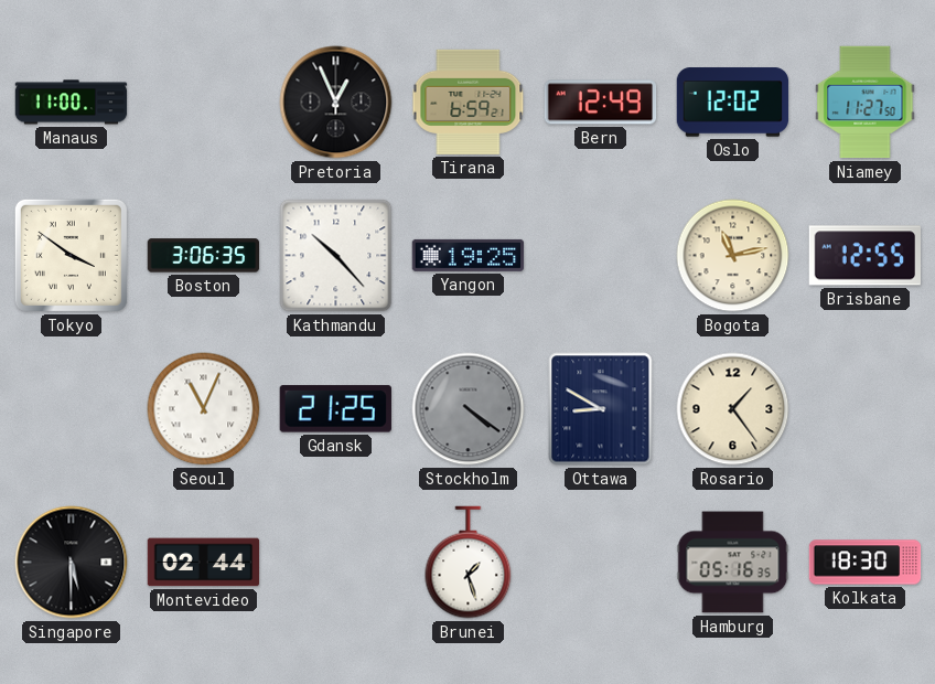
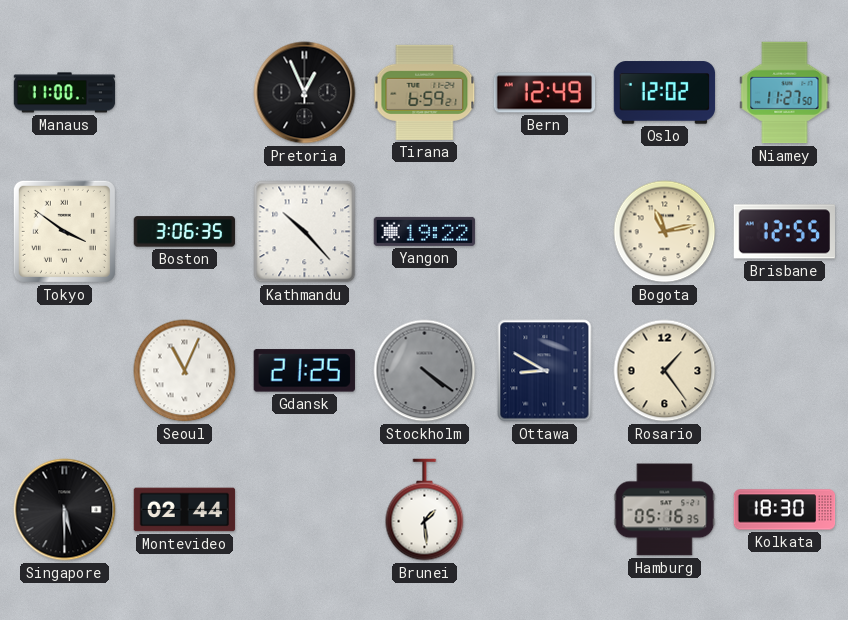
Yangon: 19:25 -> 19:22 (425, 231)
Brunei: 1:27 -> 1:29 (425, 510)
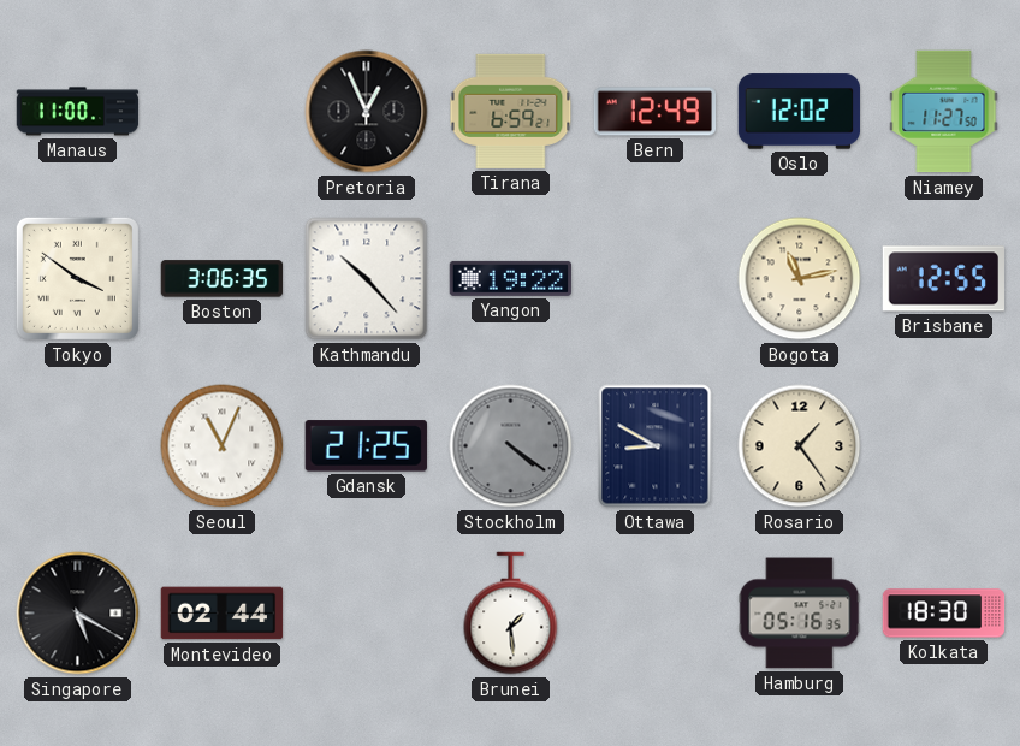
Singapore: 5:30 -> 5:20 (78, 614)
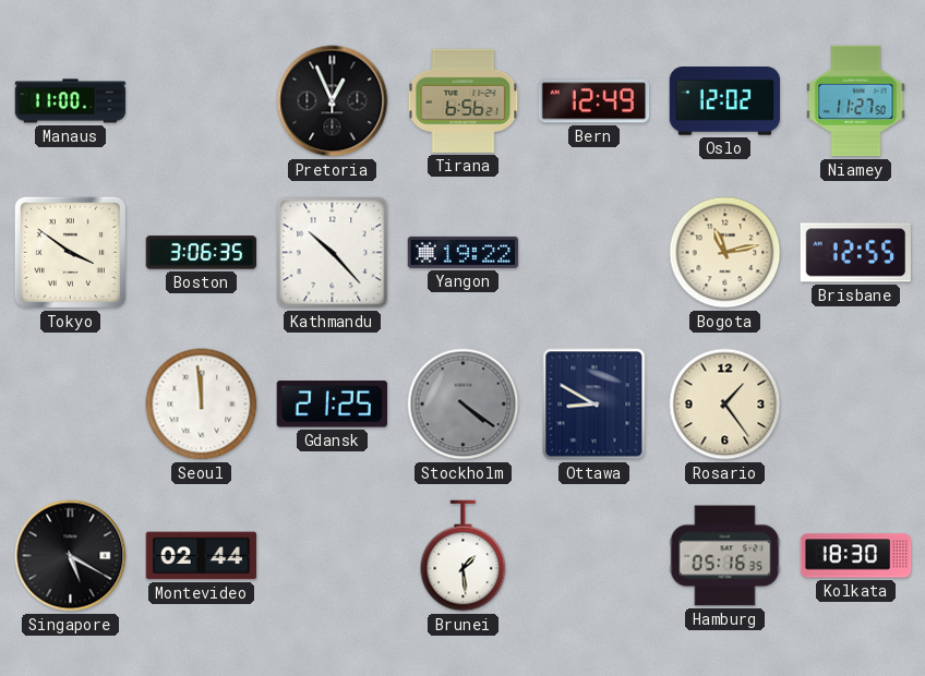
Tirana: 6:59 -> 6:56 (464, 100)
Seoul: 11:04 -> 11:59 (202, 405)
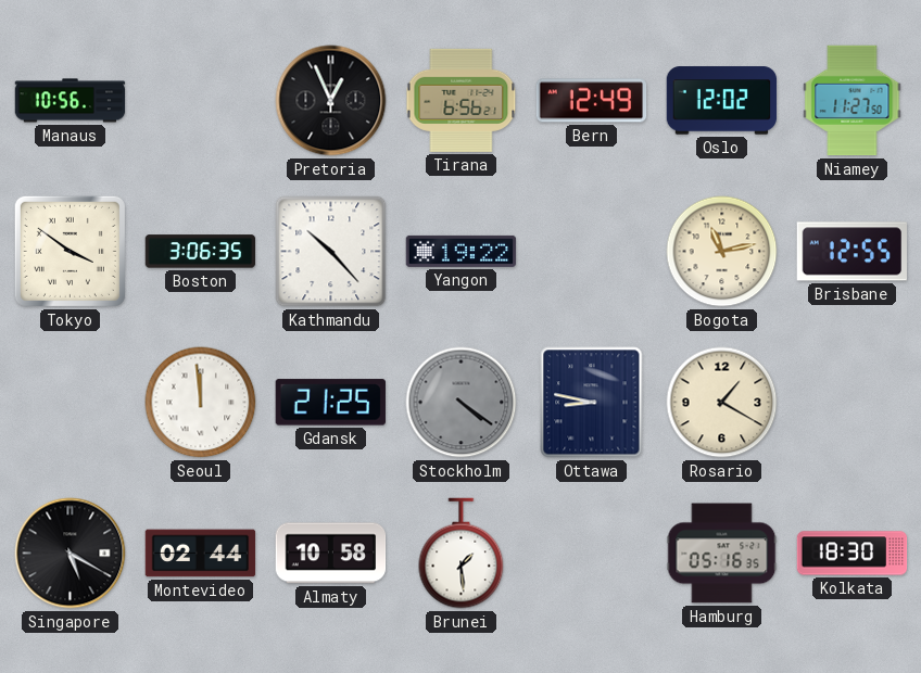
Manaus: 11:00 -> 10:56 (71, 101)
Ottawa: 8:50 -> 8:47 (592, 403)
Rosario: 1:24 -> 1:20 (722, 403)
Almaty: none -> 10:58 (331, 554)
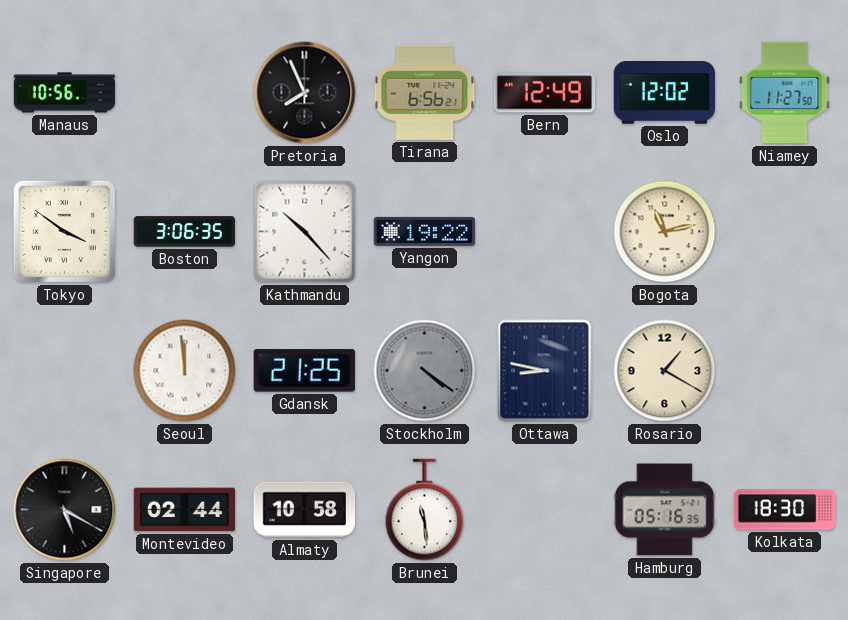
Pretoria: 12:56 -> 7:56 (305, 93)
Brisbane: 12:55 -> none (851, 252)
Brunei: 1:29 -> 11:29 (425, 510)
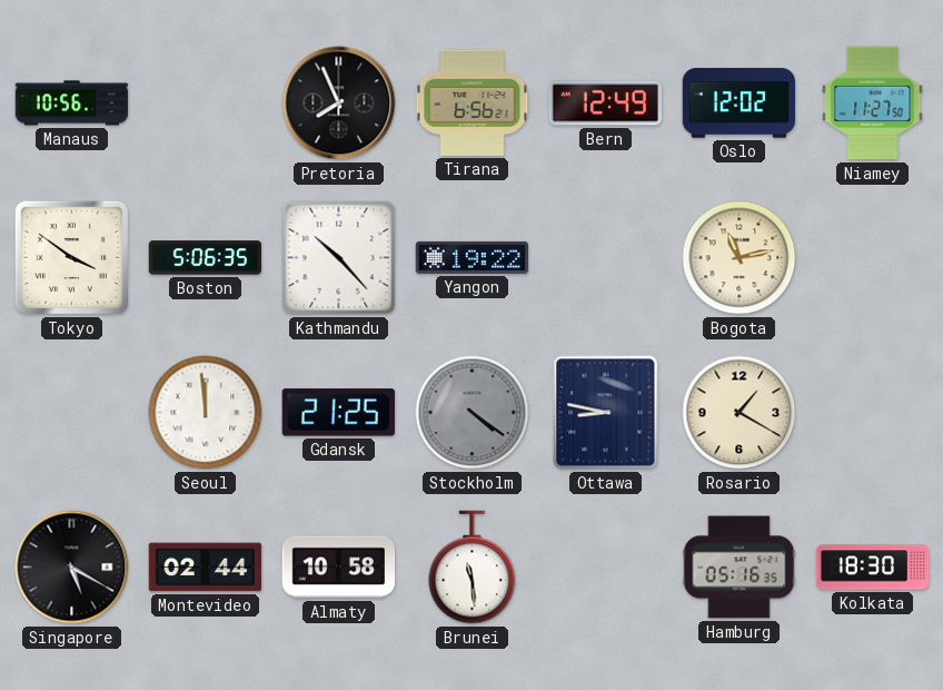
Boston: 3:06 -> 5:06 (206, 258)
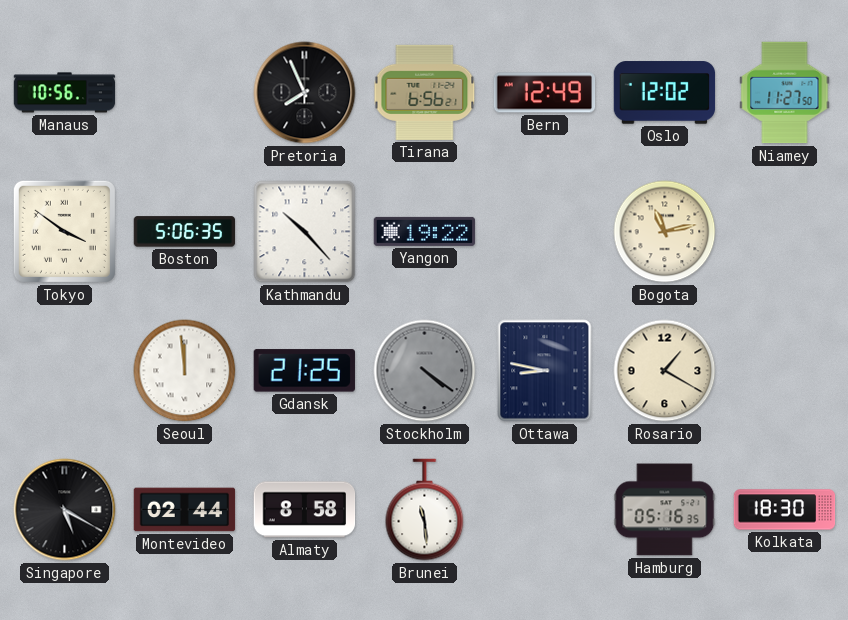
Almaty: 10:58 -> 8:58 (305, 510)
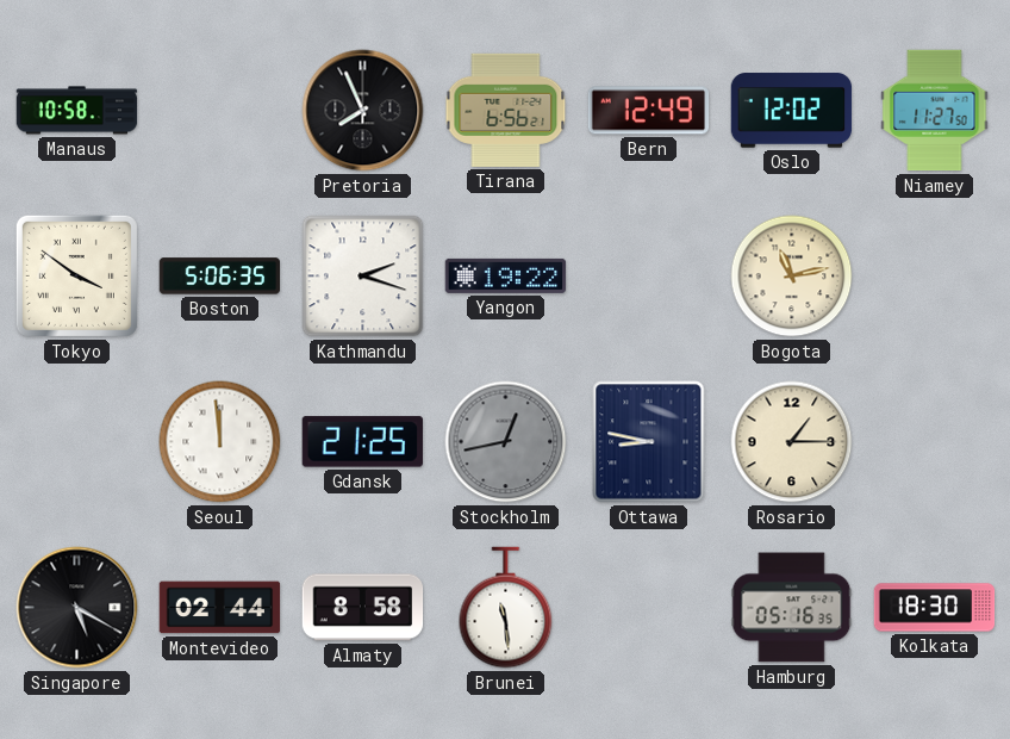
Manaus: 10:56 -> 10:58 (77, 111)
Kathmandu: 10:23 -> 2:18 (363, 277)
Stockholm: 4:21 -> 12:43 (506, 442)
Rosario: 1:20 -> 1:15 (792, 442)
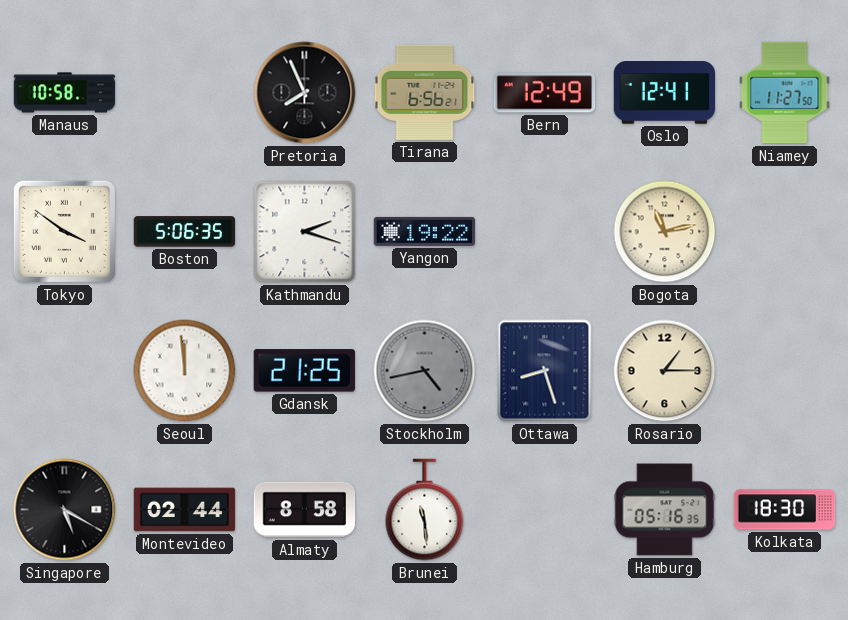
Oslo: 12:02 -> 12:41 (665, 93)
Stockholm: 12:43 -> 4:43 (425, 371)
Ottawa: 8:47 -> 8:27 (545, 371)
